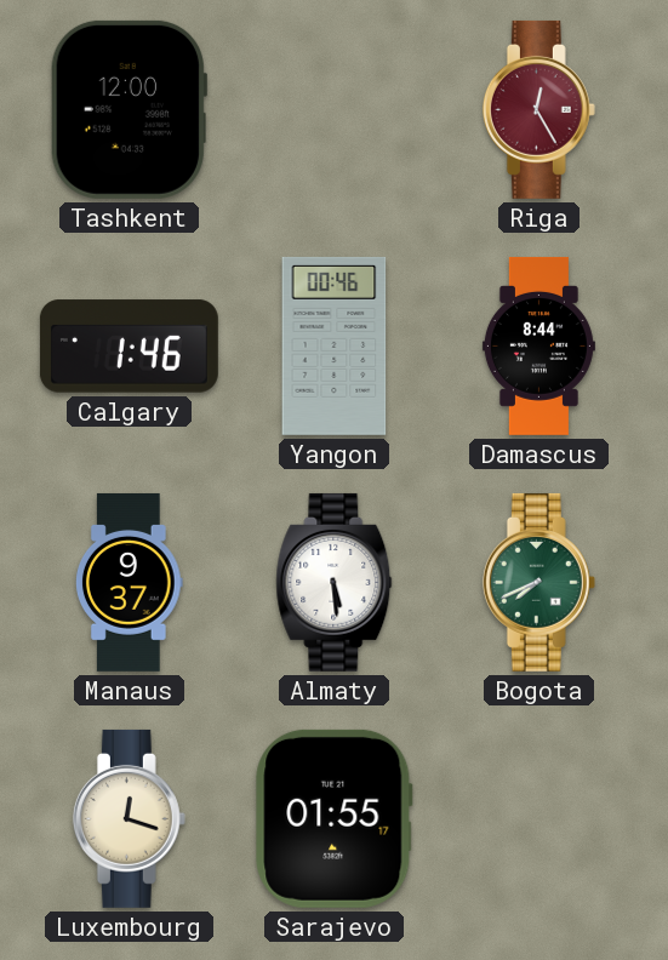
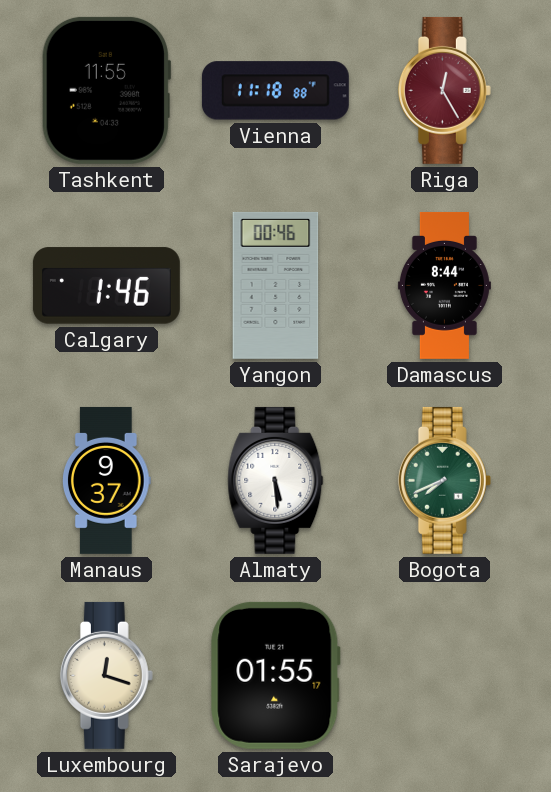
Tashkent: 12:00 -> 11:55 (106, 90)
Vienna: none -> 11:18 (275, 91)
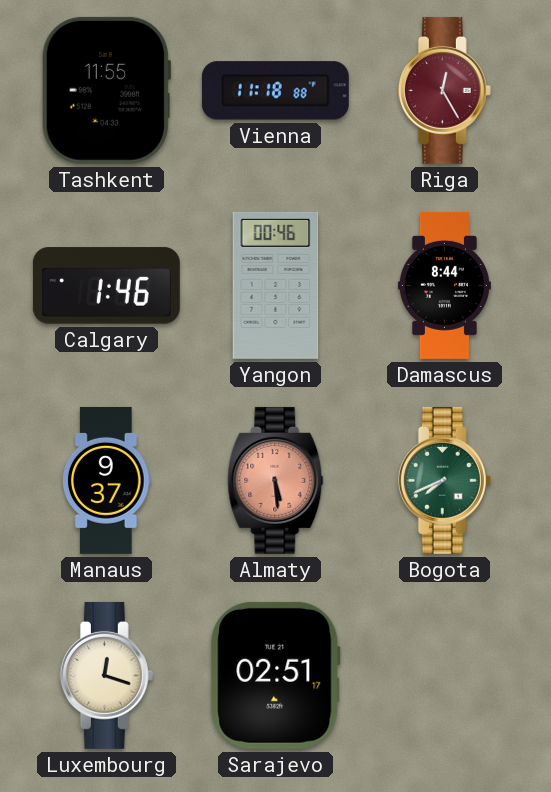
Almaty dial: white -> salmon (276, 480)
Sarajevo: 01:55 -> 02:51 (276, 675)
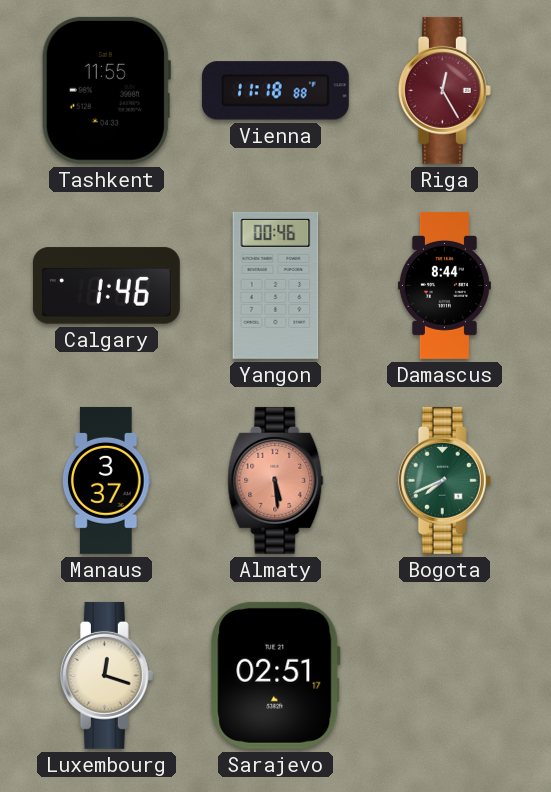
Manaus: 9:37 -> 3:37 (106, 480)
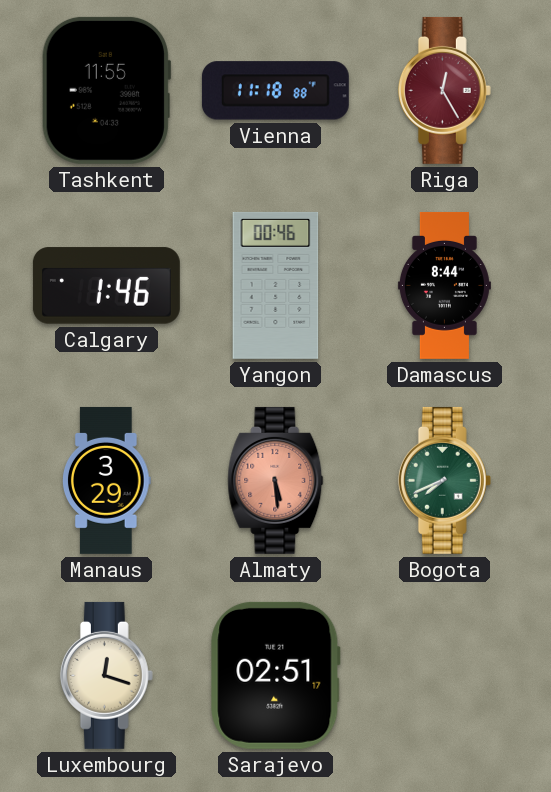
Manaus: 3:37 -> 3:29 (106, 480)
